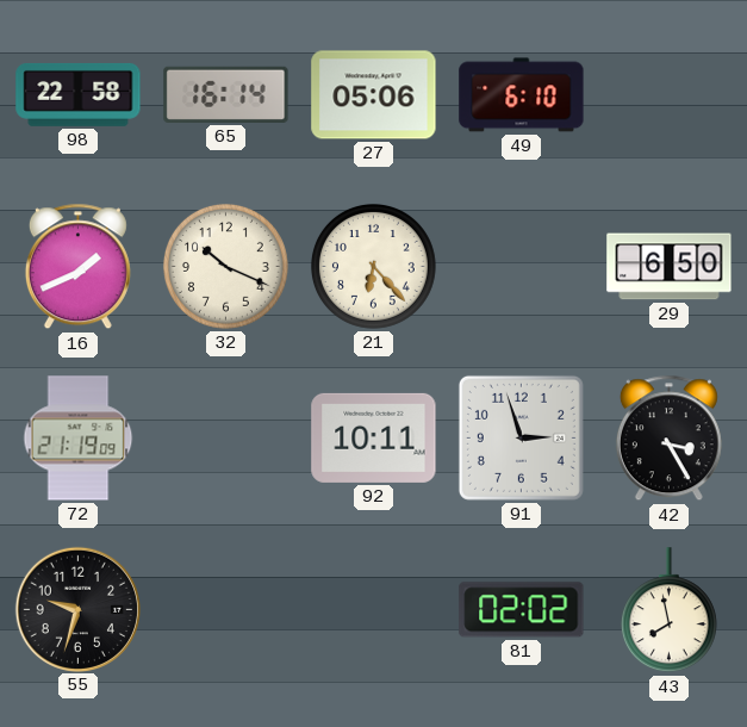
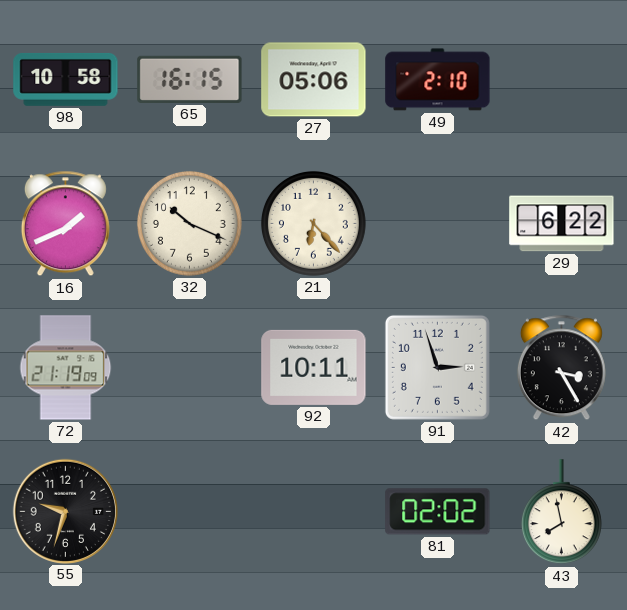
98: 22:58 -> 10:58 (66, 79)
65: 16:14 -> 16:15 (190, 79)
49: 6:10 -> 2:10 (438, 80)
29: 6:50 -> 6:22 (562, 224)
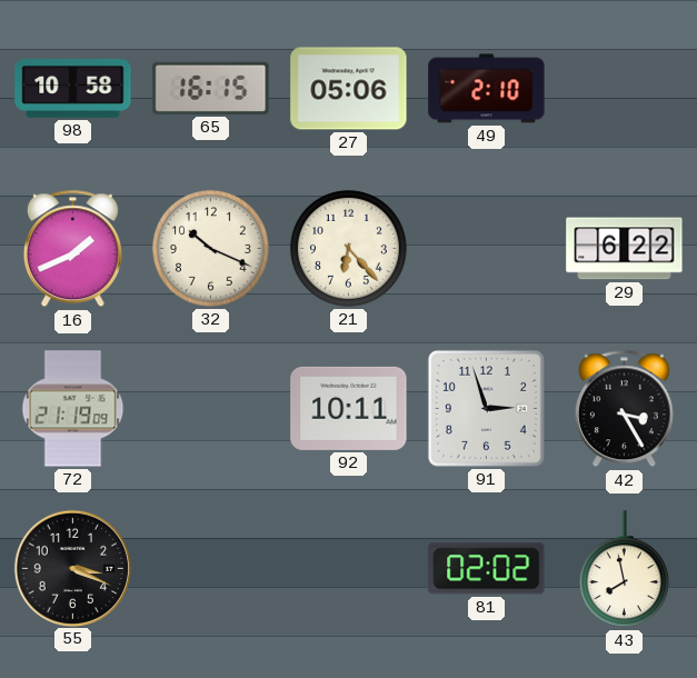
55: 9:33 -> 3:19 (72, 568)
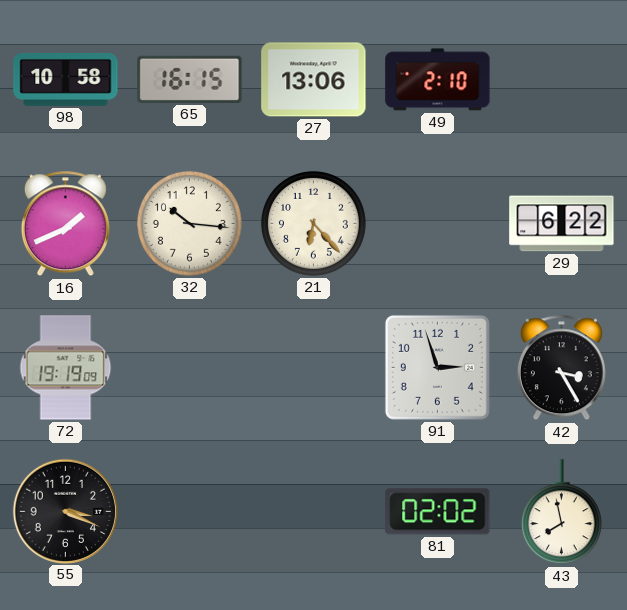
27: 05:06 -> 13:06 (314, 80)
32: 10:19 -> 10:16 (189, 223)
72: 21:19 -> 19:19 (66, 368)
92: 10:11 -> none (349, 408)
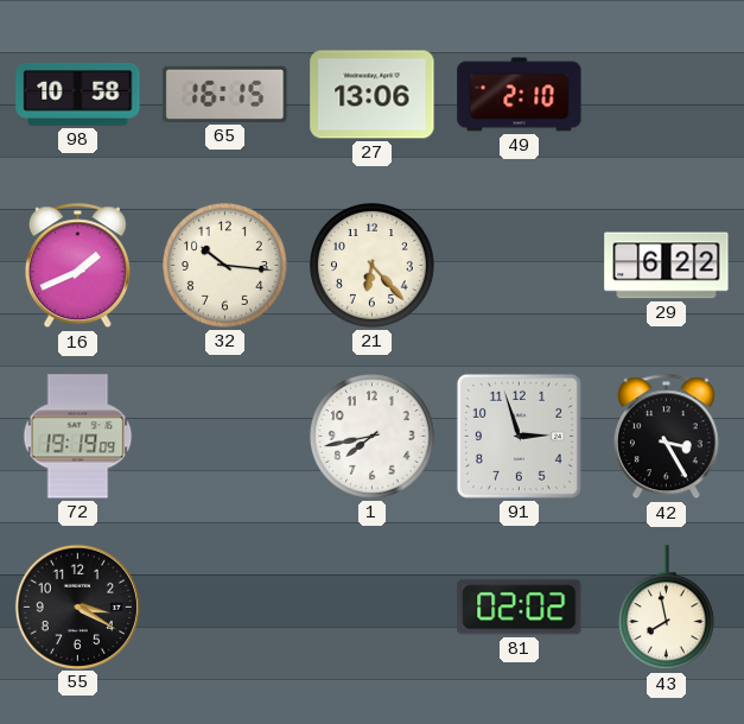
1: none -> 7:43 (371, 436)
55: 3:19 -> 3:20 (77, 606)
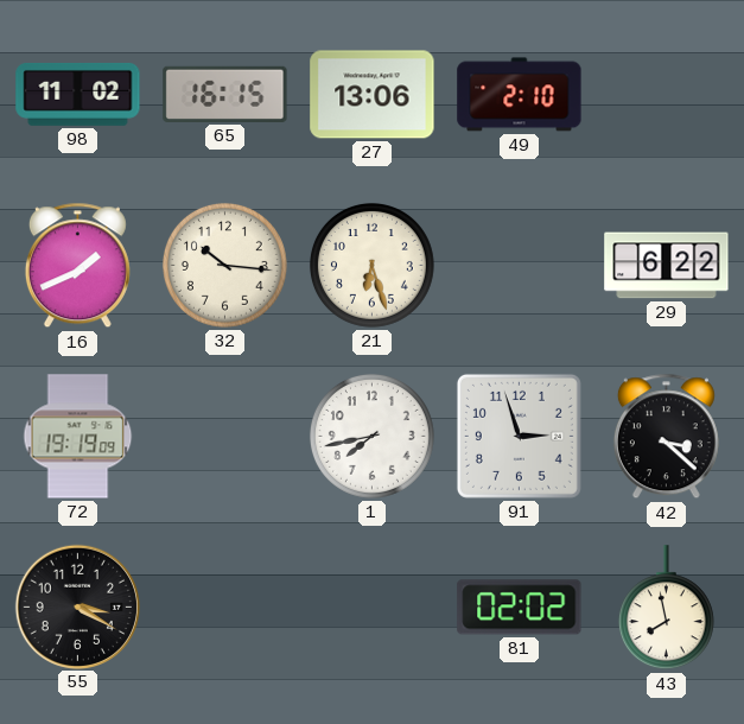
98: 10:58 -> 11:02 (78, 94)
21: 6:23 -> 6:27 (371, 265)
42: 3:25 -> 3:22 (666, 437)
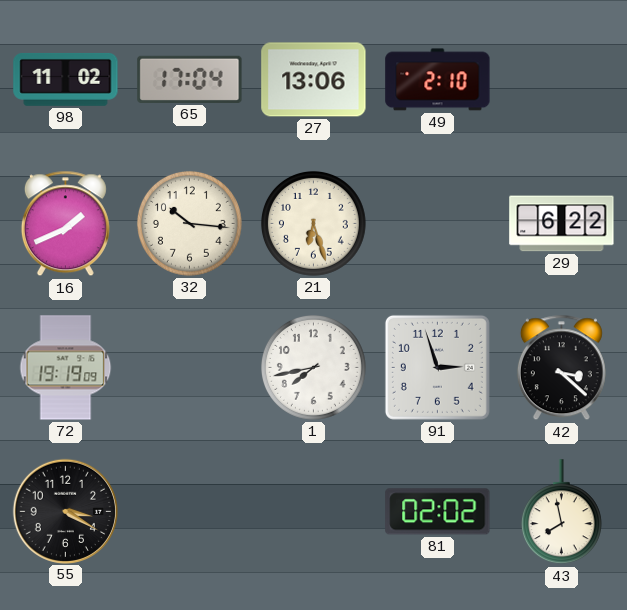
65: 16:15 -> 17:04 (190, 79)
